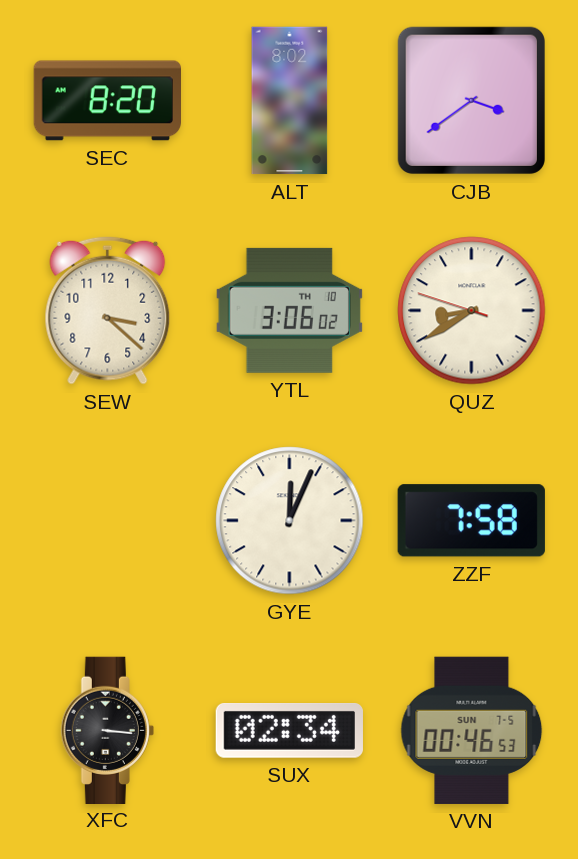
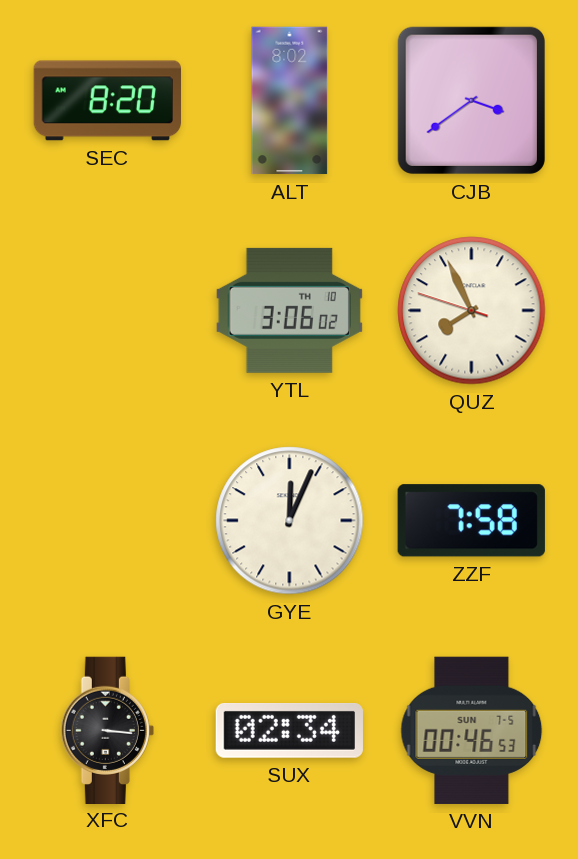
SEW: 3:22 -> none (108, 310)
QUZ: 8:39 -> 7:55 (472, 311)
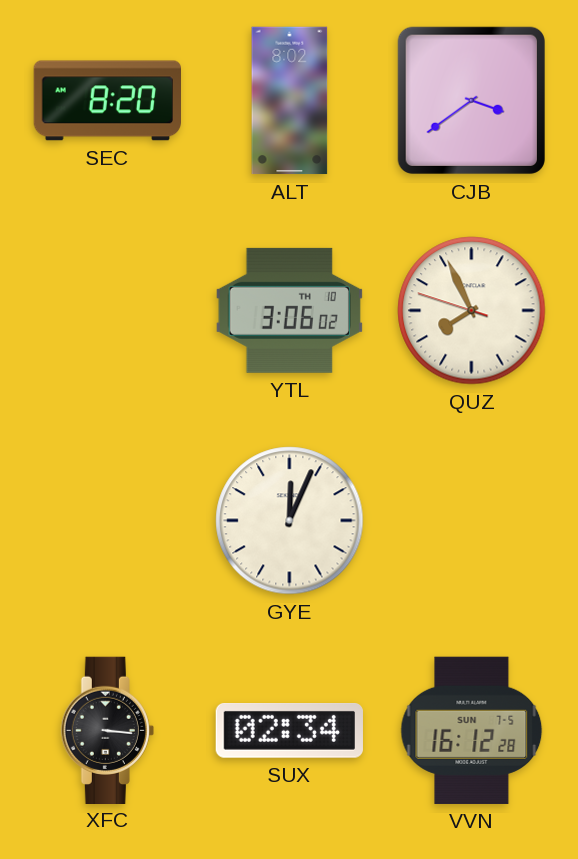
ZZF: 7:58 -> none (471, 521)
VVN: 00:46 -> 16:12 (472, 730)
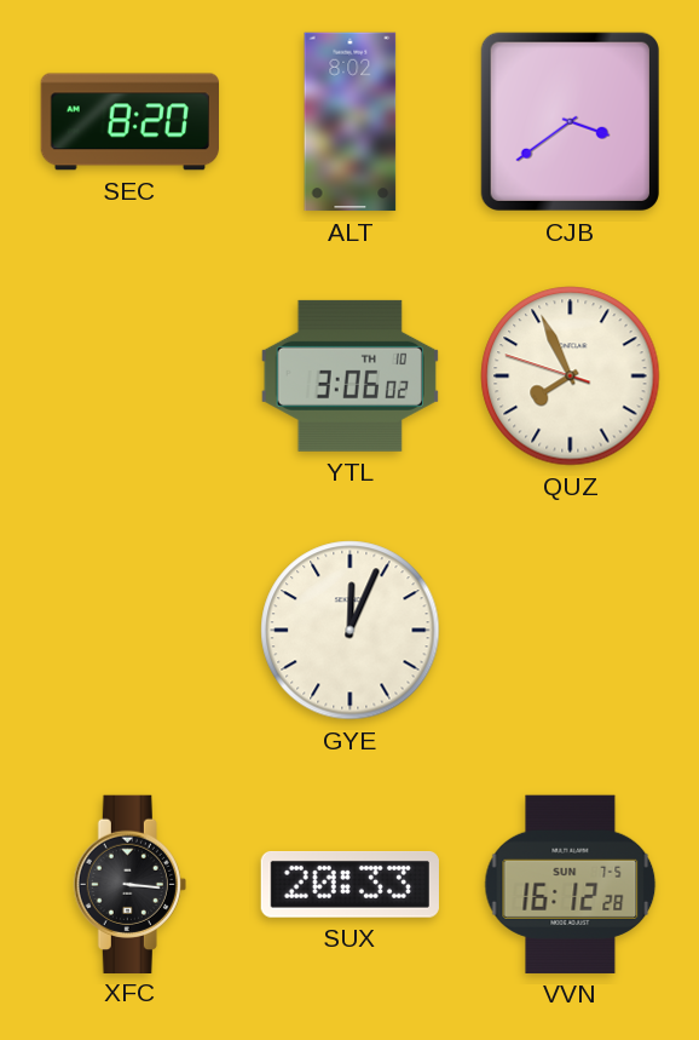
SUX: 02:34 -> 20:33 (349, 885)
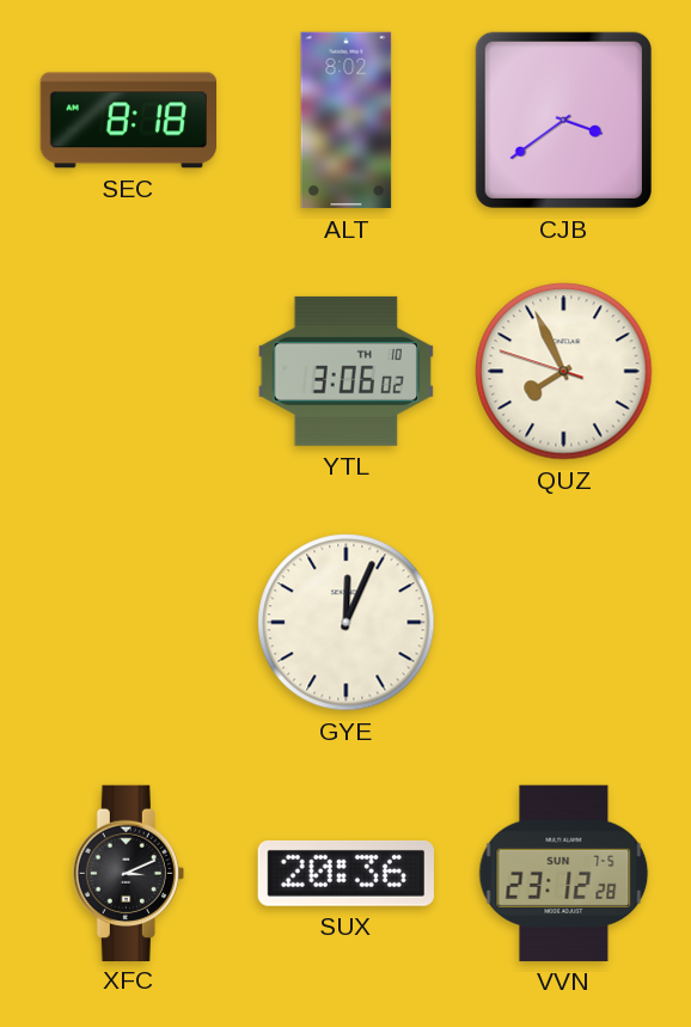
SEC: 8:20 -> 8:18 (128, 121)
XFC: 3:16 -> 3:11 (128, 873)
SUX: 20:33 -> 20:36 (345, 874)
VVN: 16:12 -> 23:12 (564, 873)
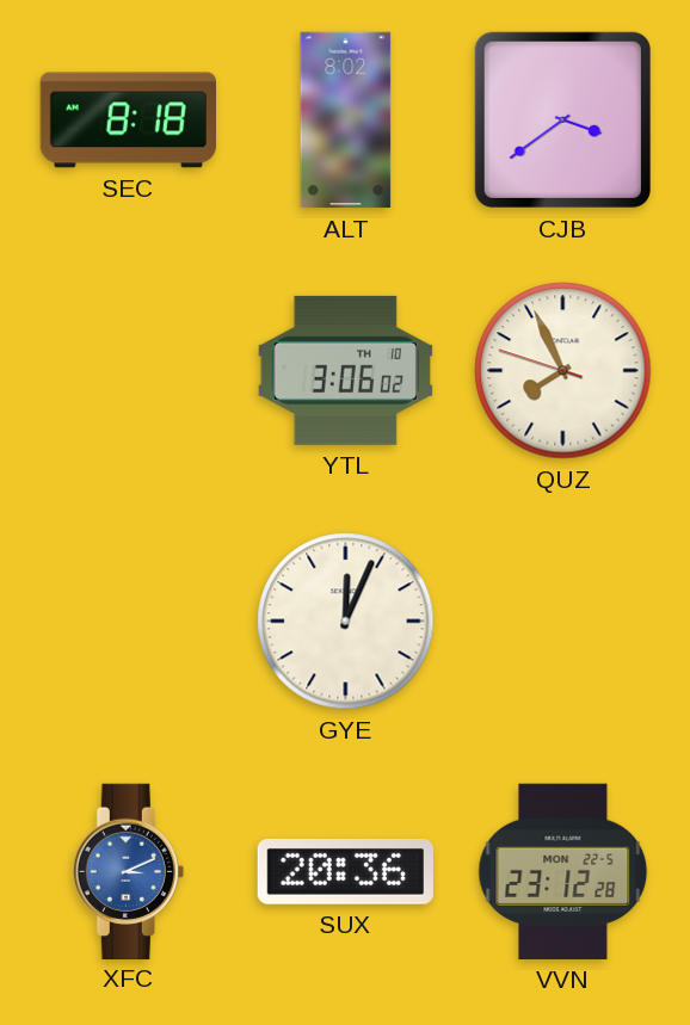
XFC dial: black -> blue (128, 871)
VVN date: SUN 7-5 -> MON 22-5 (563, 871)
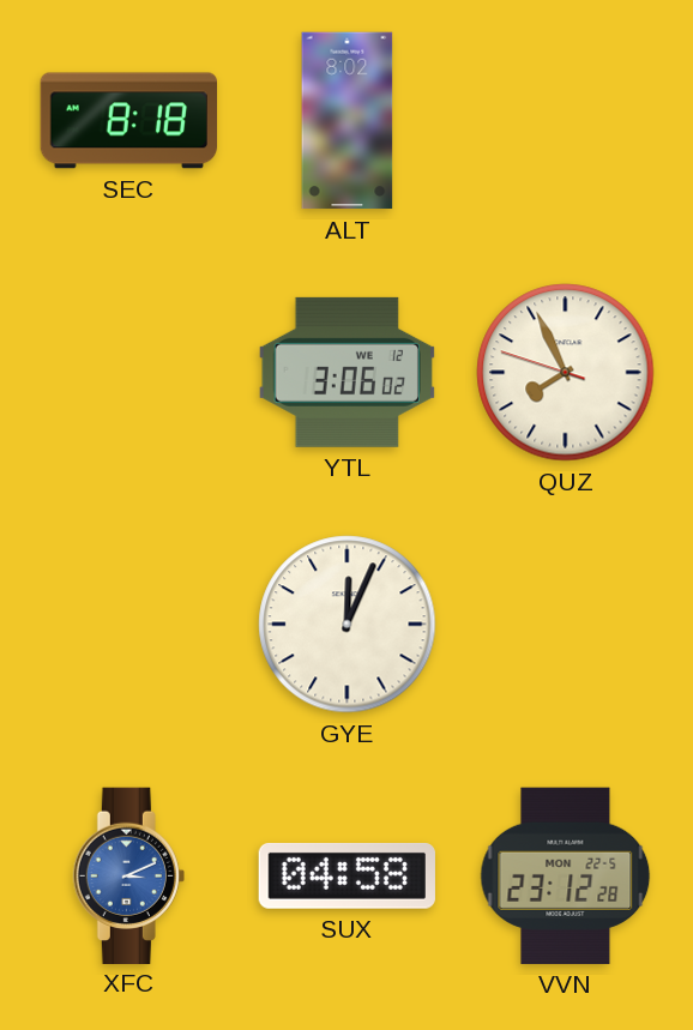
CJB: 3:39 -> none (562, 119)
YTL date: TH 10 -> WE 12 (346, 372)
SUX: 20:36 -> 04:58 (346, 877)
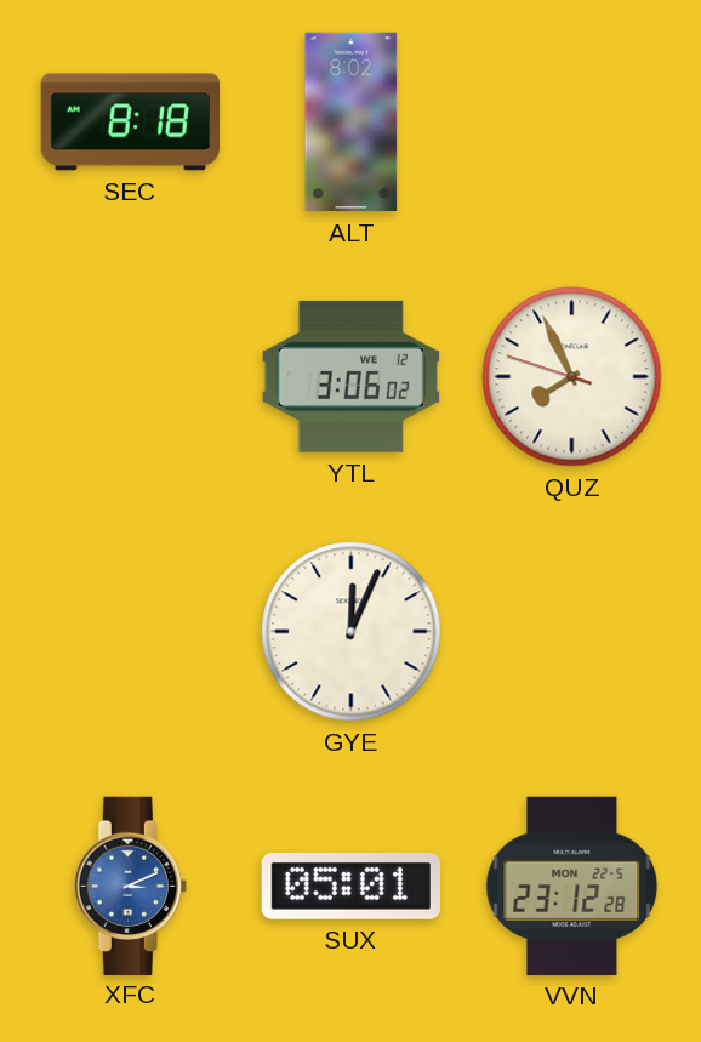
SUX: 04:58 -> 05:01 (350, 887)
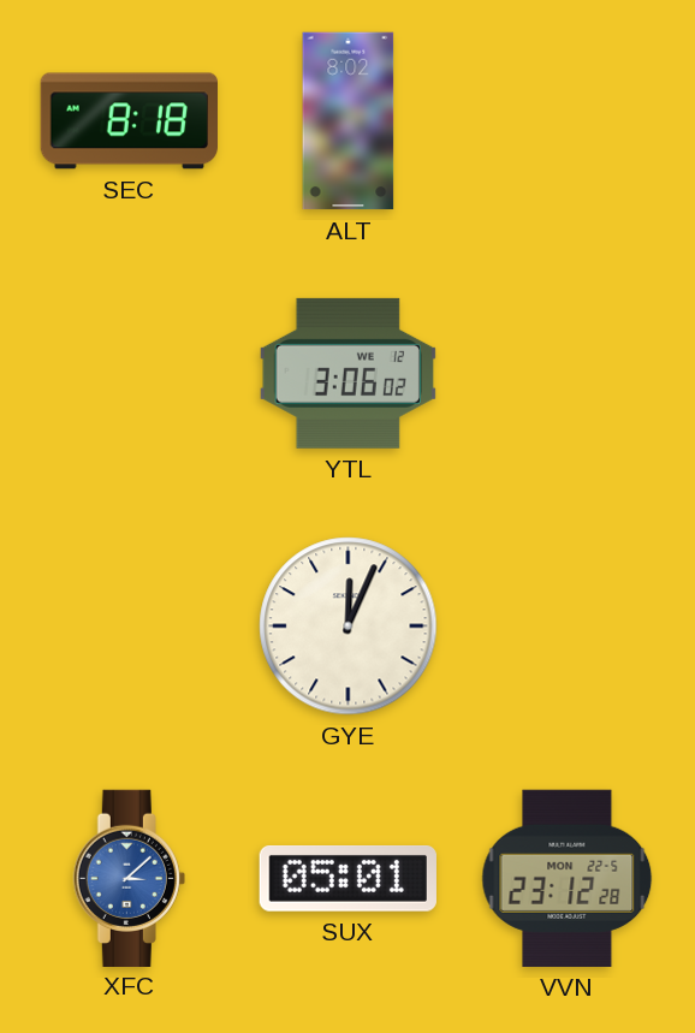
QUZ: 7:55 -> none (572, 377)
XFC: 3:11 -> 3:08 (129, 878)
